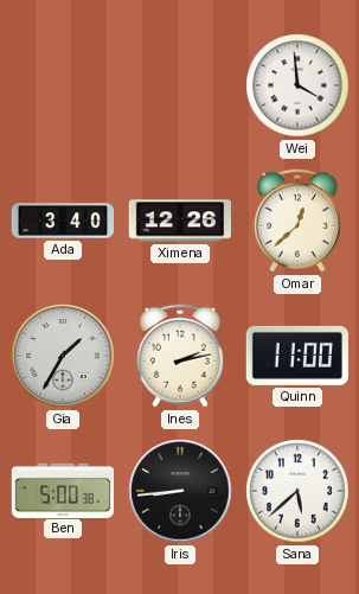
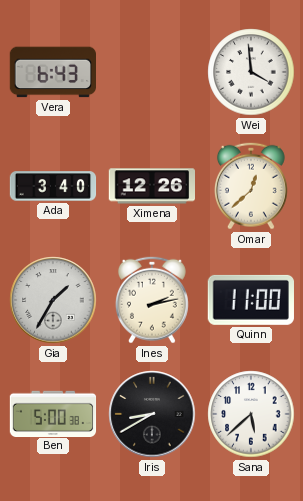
Vera: none -> 6:43 (52, 72)
Iris: 8:44 -> 8:40 (152, 414)
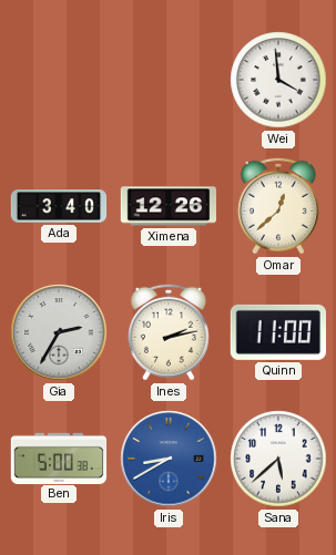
Vera: 6:43 -> none (52, 72)
Gia: 1:35 -> 2:35 (59, 332)
Iris dial: black -> blue (169, 459)
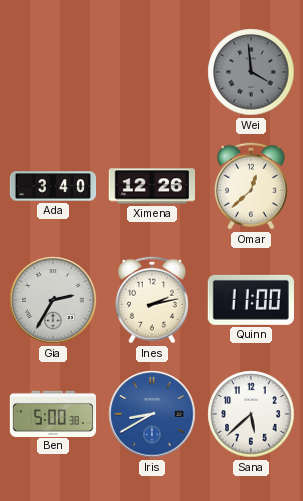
Wei dial: white -> grey (251, 72)
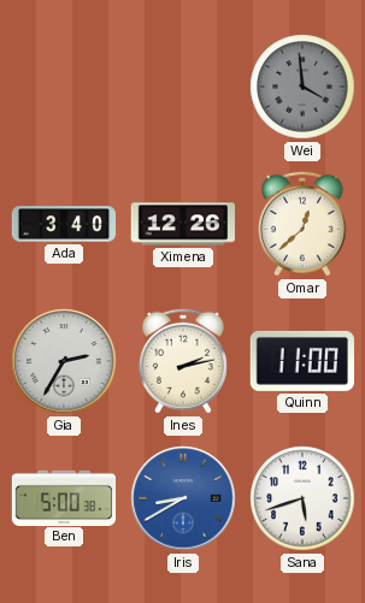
Sana: 5:38 -> 5:42 (302, 498)
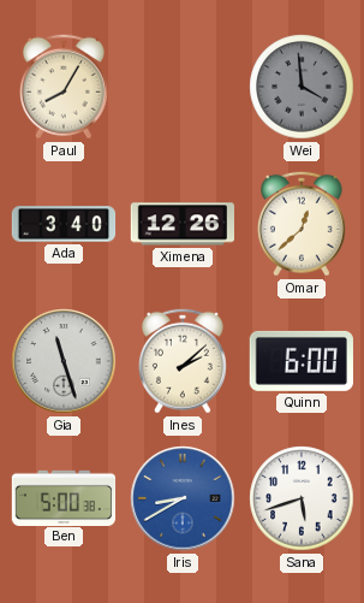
Paul: none -> 8:05 (64, 87)
Gia: 2:35 -> 11:27 (64, 361)
Ines: 2:13 -> 2:08 (183, 361)
Quinn: 11:00 -> 6:00 (302, 361)
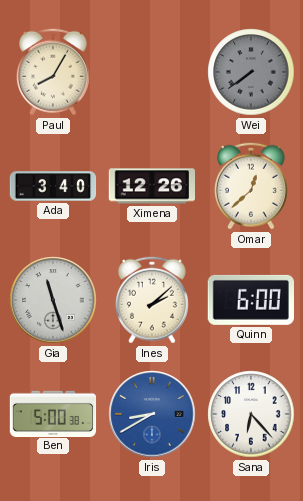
Wei: 3:59 -> 7:39 (251, 72)
Sana: 5:42 -> 6:23 (251, 414)
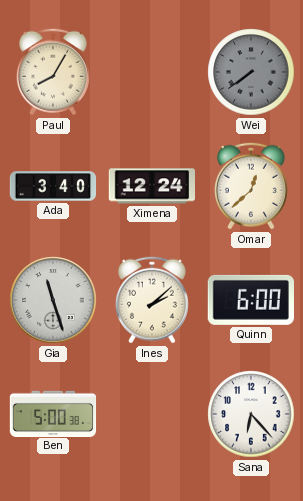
Ximena: 12:26 -> 12:24 (151, 186)
Iris: 8:40 -> none (152, 414)
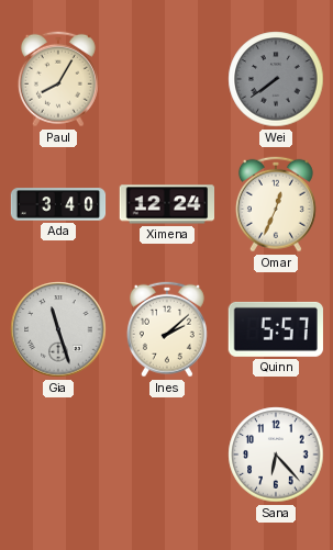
Omar: 12:38 -> 12:34 (276, 204)
Quinn: 6:00 -> 5:57 (276, 329)
Ben: 5:00 -> none (53, 413)
